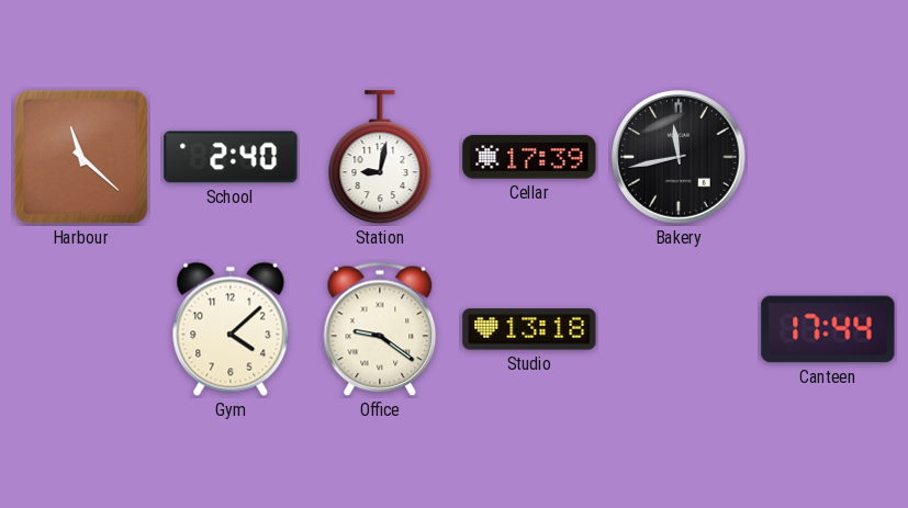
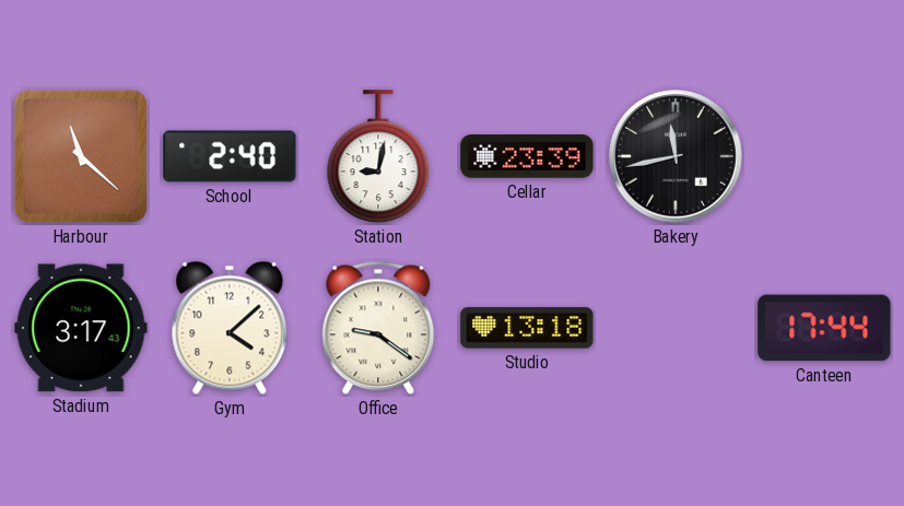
Cellar: 17:39 -> 23:39 (527, 156)
Stadium: none -> 3:17 (81, 328)
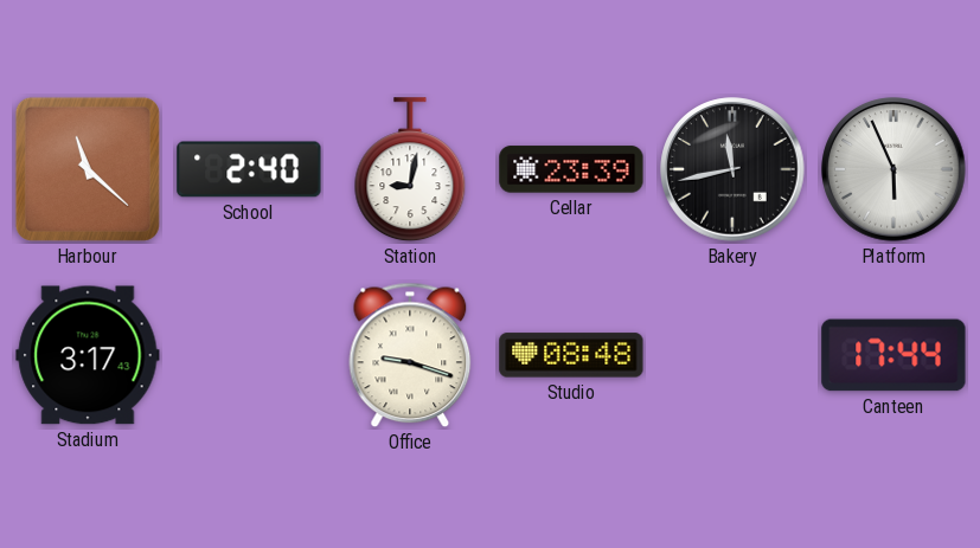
Platform: none -> 5:56 (893, 169)
Gym: 4:08 -> none (230, 328)
Office: 9:21 -> 9:18 (410, 355)
Studio: 13:18 -> 08:48 (571, 355)
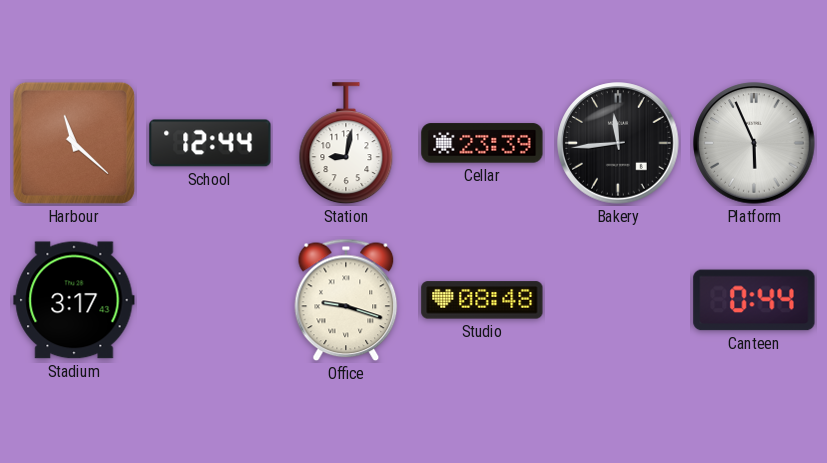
School: 2:40 -> 12:44 (210, 143)
Bakery: 11:43 -> 11:44 (618, 143)
Canteen: 17:44 -> 0:44 (754, 300)
